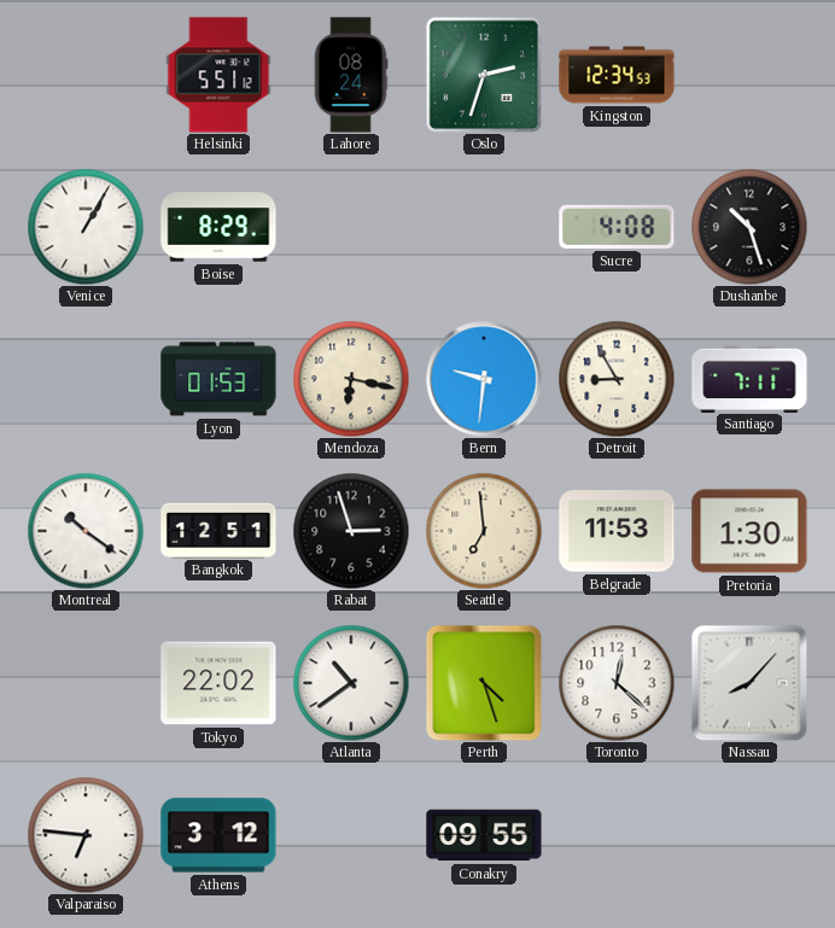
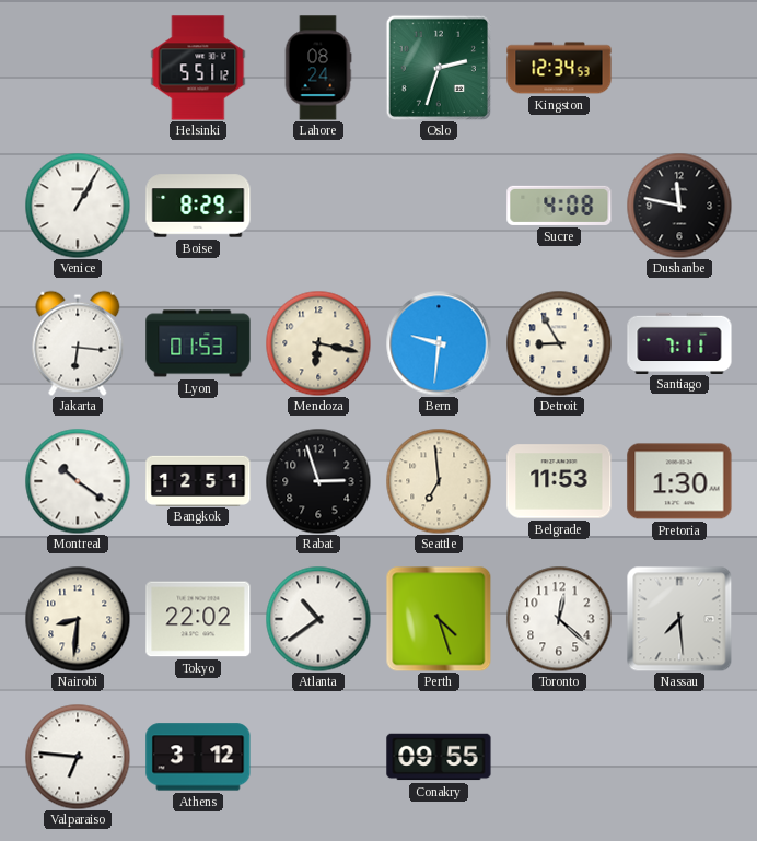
Dushanbe: 10:27 -> 11:47 (679, 206)
Jakarta: none -> 6:16 (78, 343)
Nairobi: none -> 8:31 (78, 619)
Nassau: 8:07 -> 7:29 (679, 619)
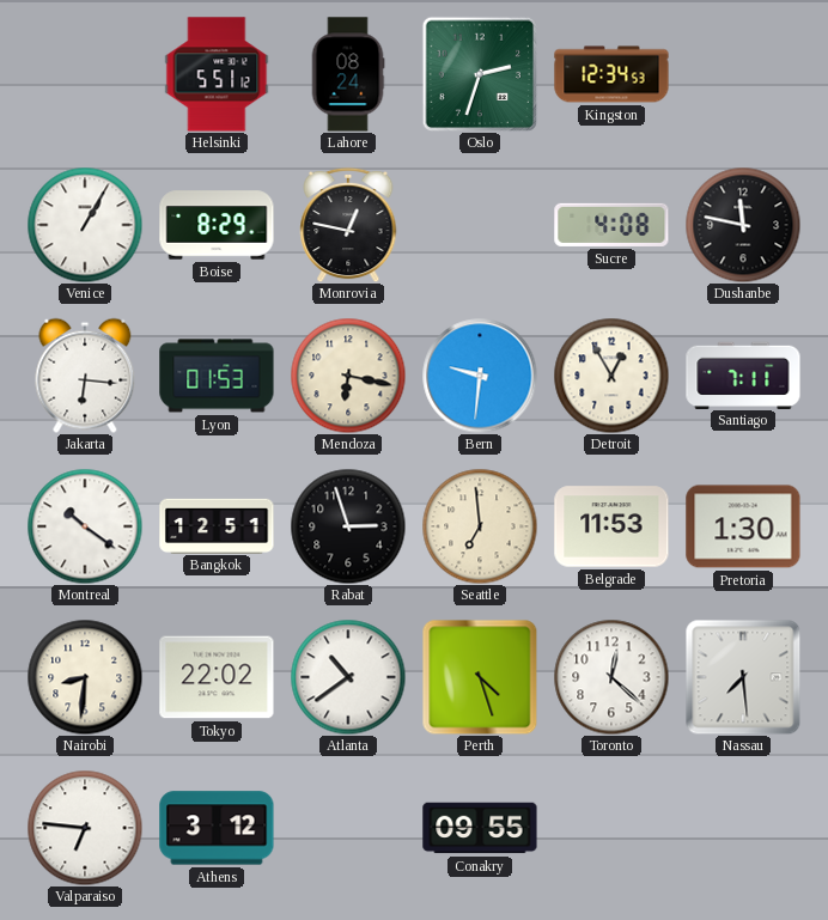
Monrovia: none -> 12:47 (348, 225)
Detroit: 8:55 -> 12:55 (611, 376)
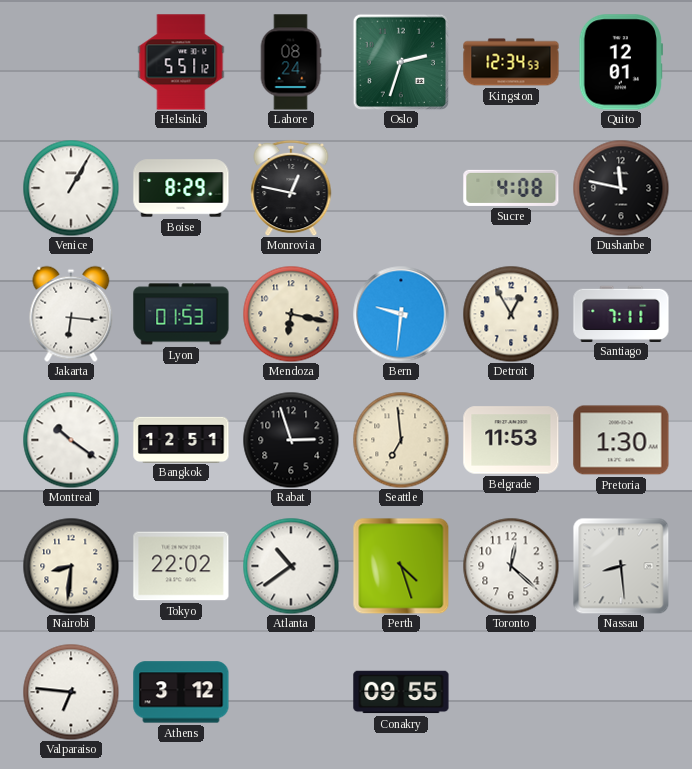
Quito: none -> 12:01 (620, 62)
Nassau: 7:29 -> 8:29 (621, 566)
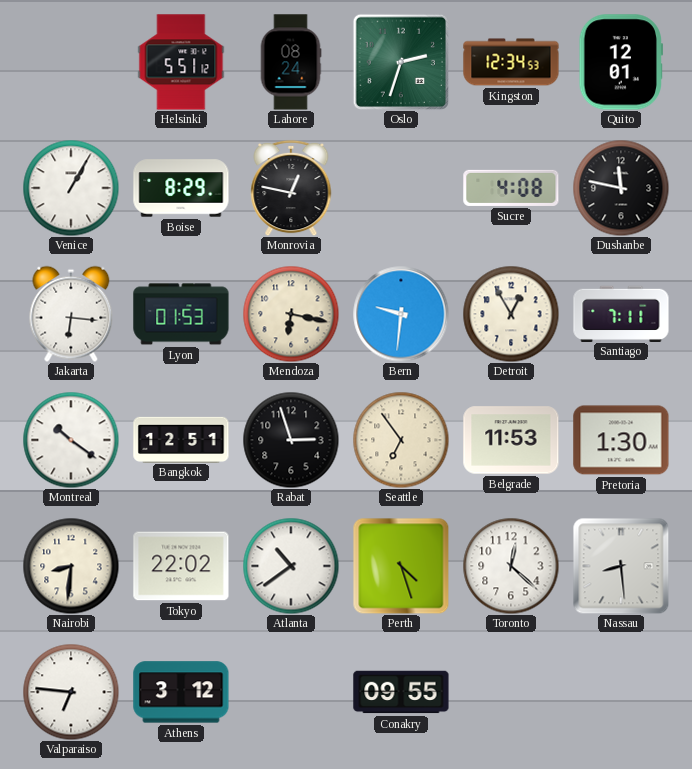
Seattle: 6:59 -> 6:54 (401, 440)
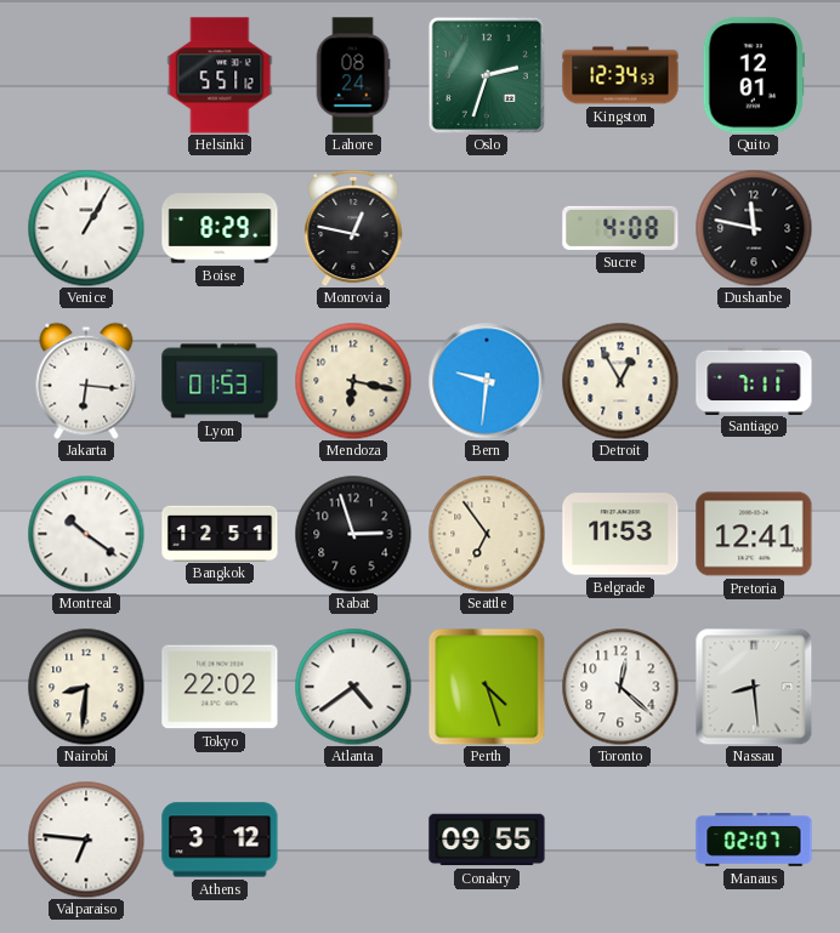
Pretoria: 1:30 -> 12:41 (754, 534)
Atlanta: 10:39 -> 4:39 (353, 687)
Manaus: none -> 02:07 (754, 841)
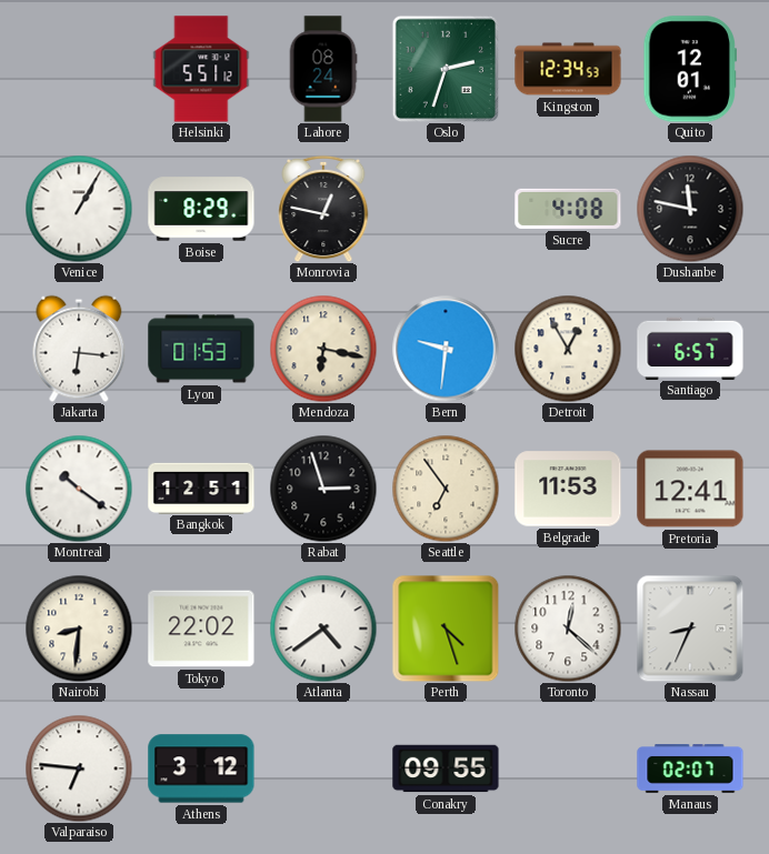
Santiago: 7:11 -> 6:57 (690, 348)
Nassau: 8:29 -> 8:34 (690, 629)
